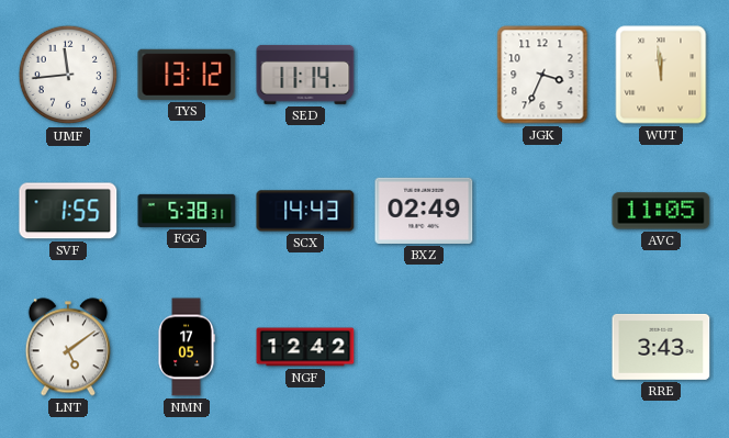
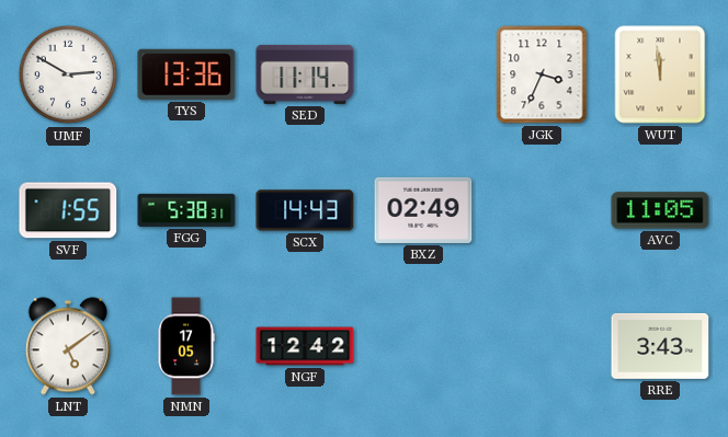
UMF: 11:44 -> 2:50 (68, 74)
TYS: 13:12 -> 13:36 (186, 74)
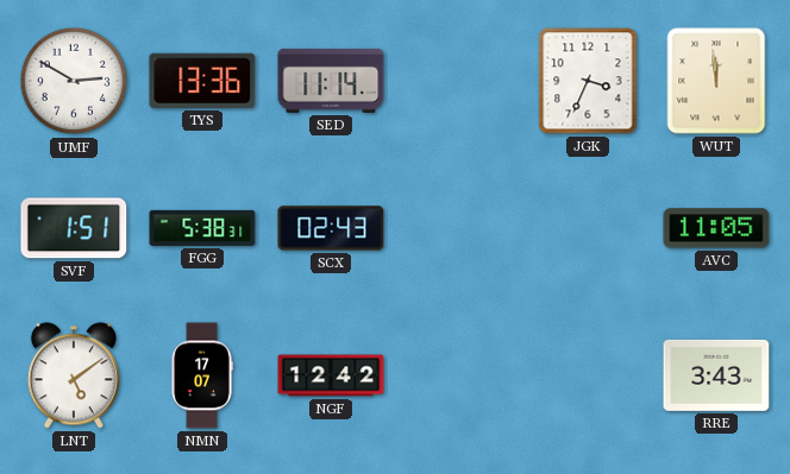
SVF: 1:55 -> 1:51 (74, 228)
SCX: 14:43 -> 02:43 (331, 228)
BXZ: 02:49 -> none (423, 210)
NMN: 17:05 -> 17:07 (202, 375)
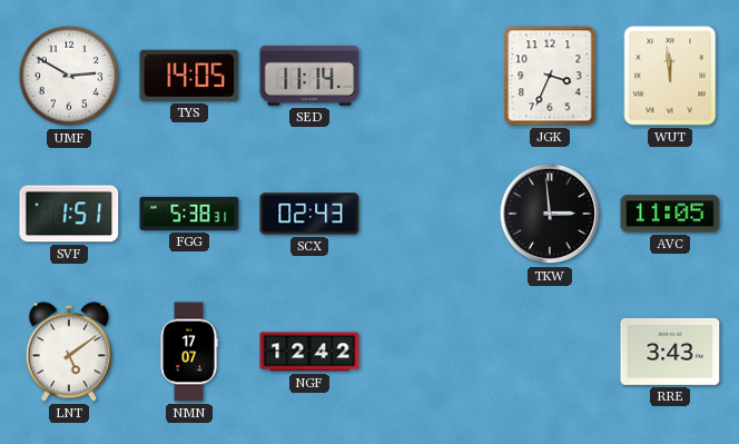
TYS: 13:36 -> 14:05 (189, 76)
TKW: none -> 2:59 (550, 214)
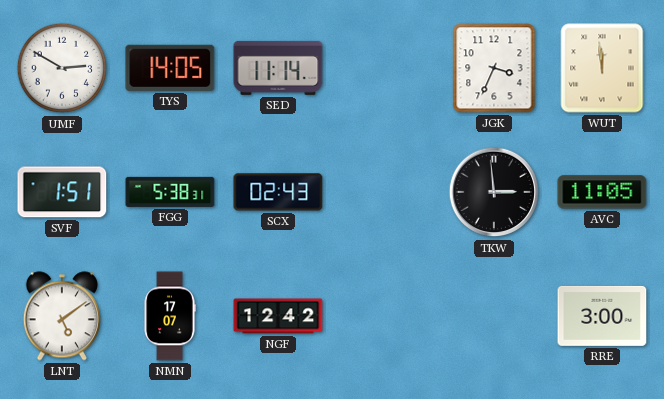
RRE: 3:43 -> 3:00 (602, 316)
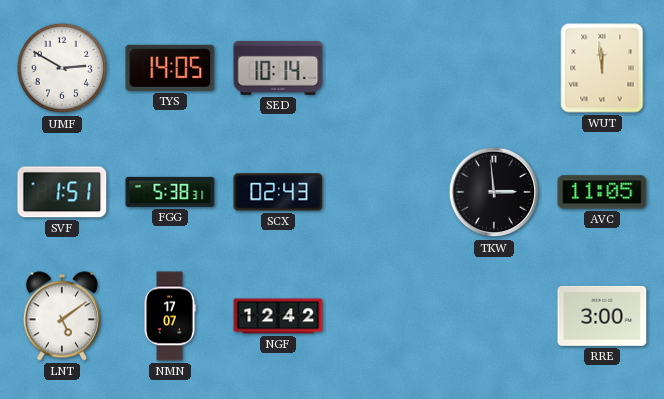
SED: 11:14 -> 10:14 (278, 68)
JGK: 3:34 -> none (494, 68)
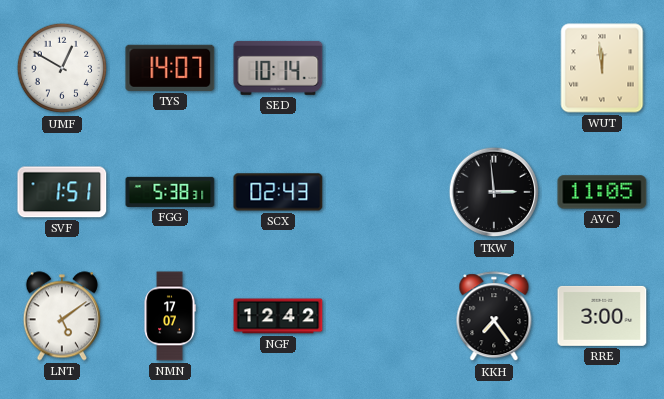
UMF: 2:50 -> 12:50 (62, 68)
TYS: 14:05 -> 14:07 (170, 68)
KKH: none -> 7:24 (494, 317)
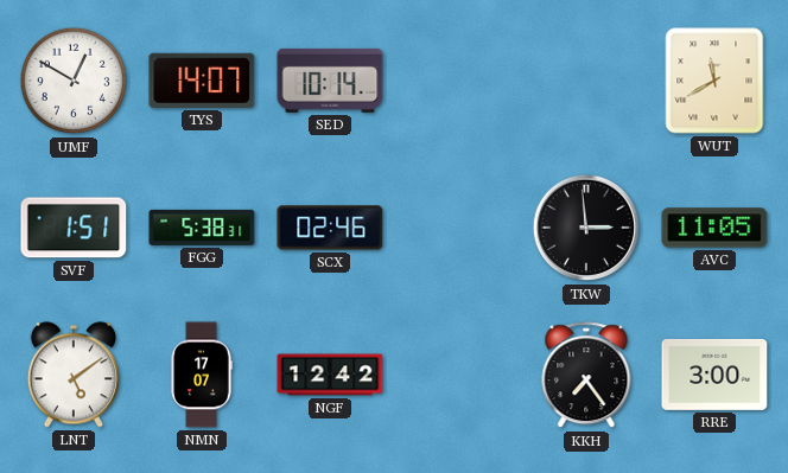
WUT: 11:59 -> 11:40 (714, 81)
SCX: 02:43 -> 02:46 (330, 228)
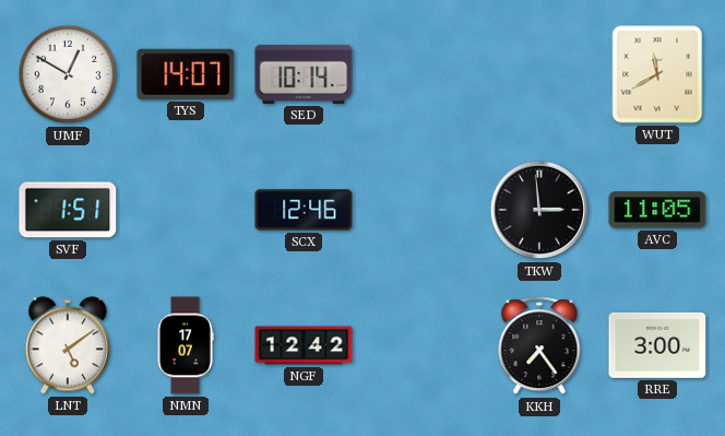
FGG: 5:38 -> none (202, 228)
SCX: 02:46 -> 12:46 (304, 210)
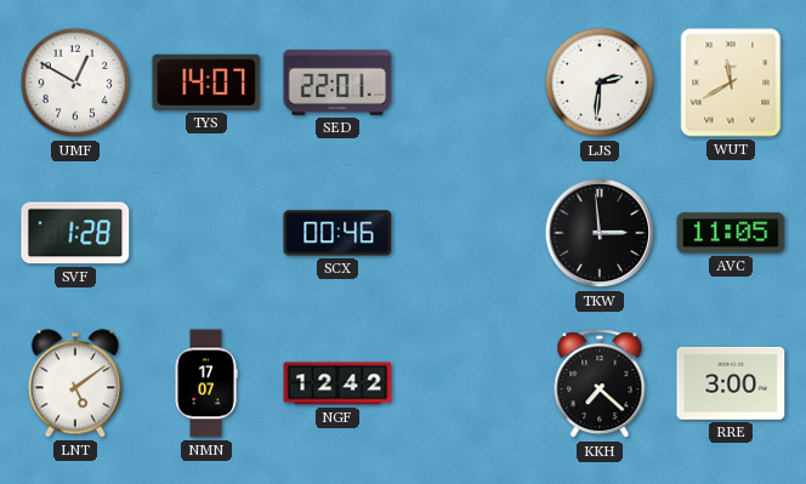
SED: 10:14 -> 22:01 (337, 82)
LJS: none -> 2:31 (600, 82)
SVF: 1:51 -> 1:28 (75, 233)
SCX: 12:46 -> 00:46 (337, 233)
KKH: 7:24 -> 7:22 (600, 385)
